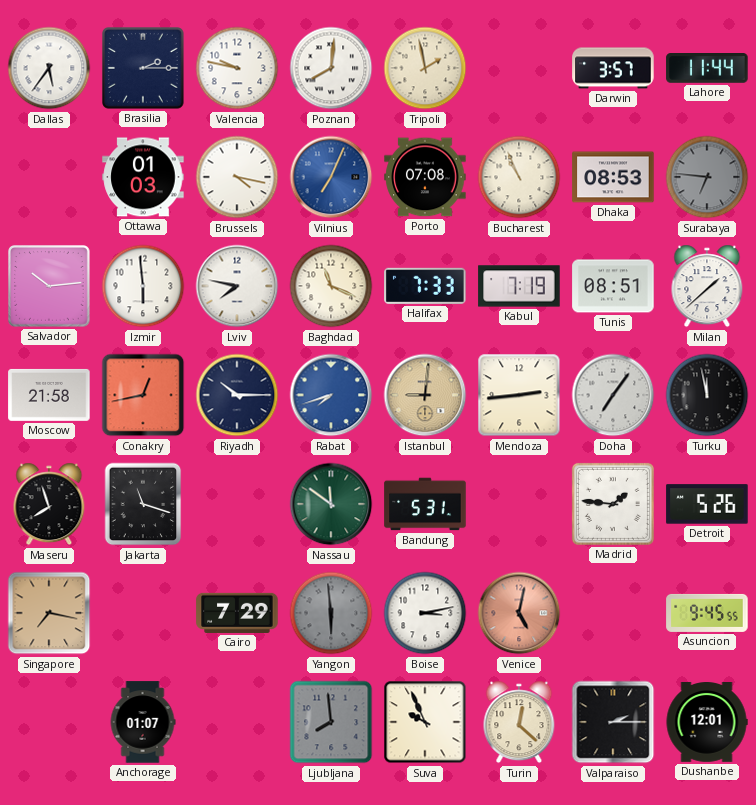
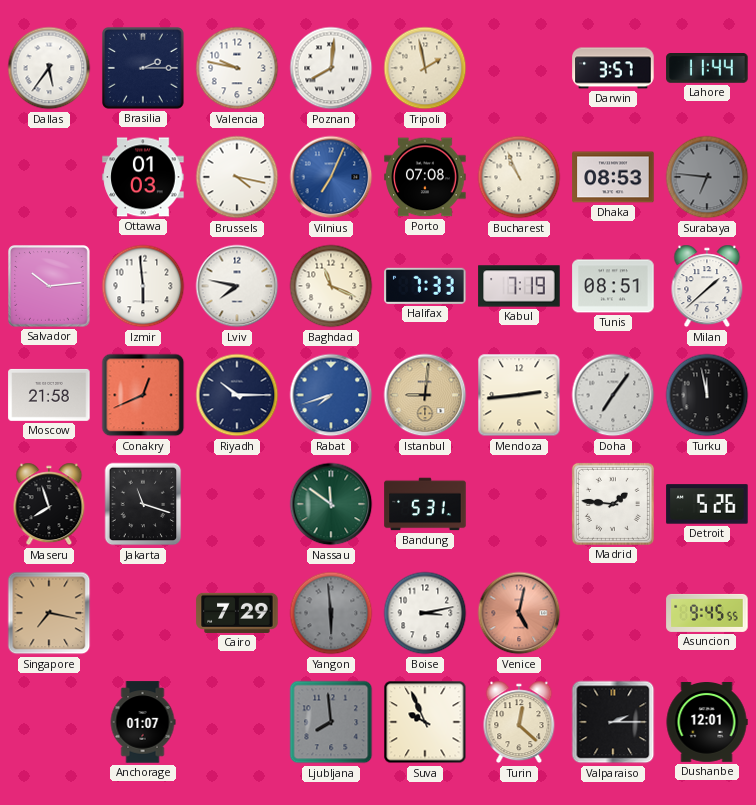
Conakry: 12:43 -> 12:41 (143, 395)
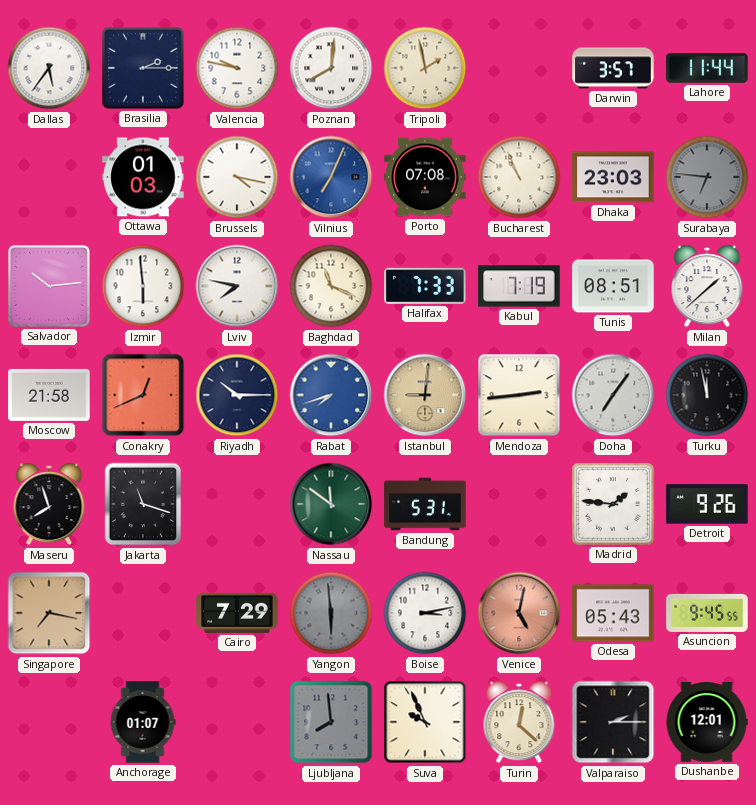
Dhaka: 08:53 -> 23:03 (613, 177)
Detroit: 5:26 -> 9:26 (707, 504)
Odesa: none -> 05:43 (613, 613)
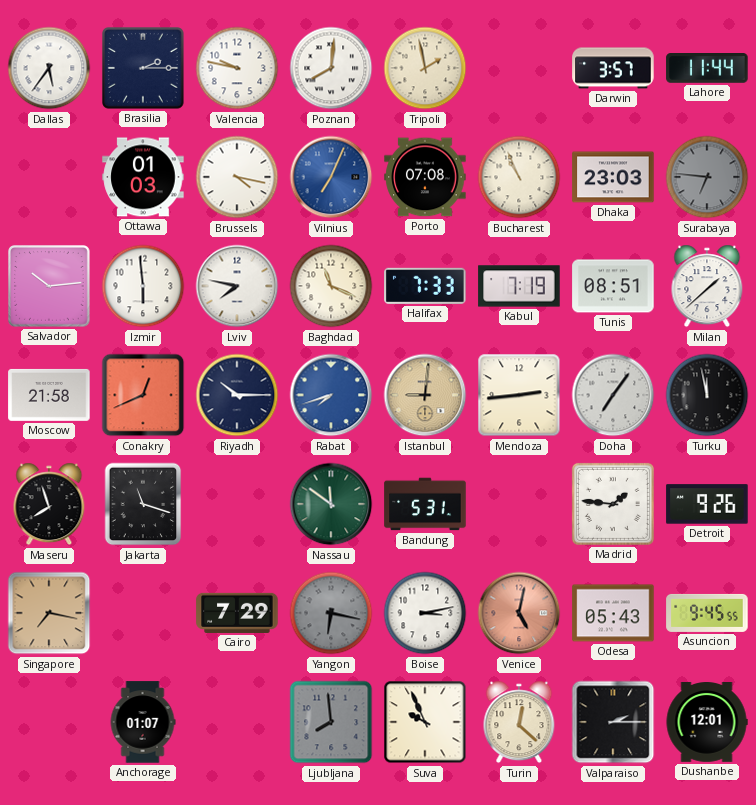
Yangon: 5:59 -> 6:17 (331, 613)
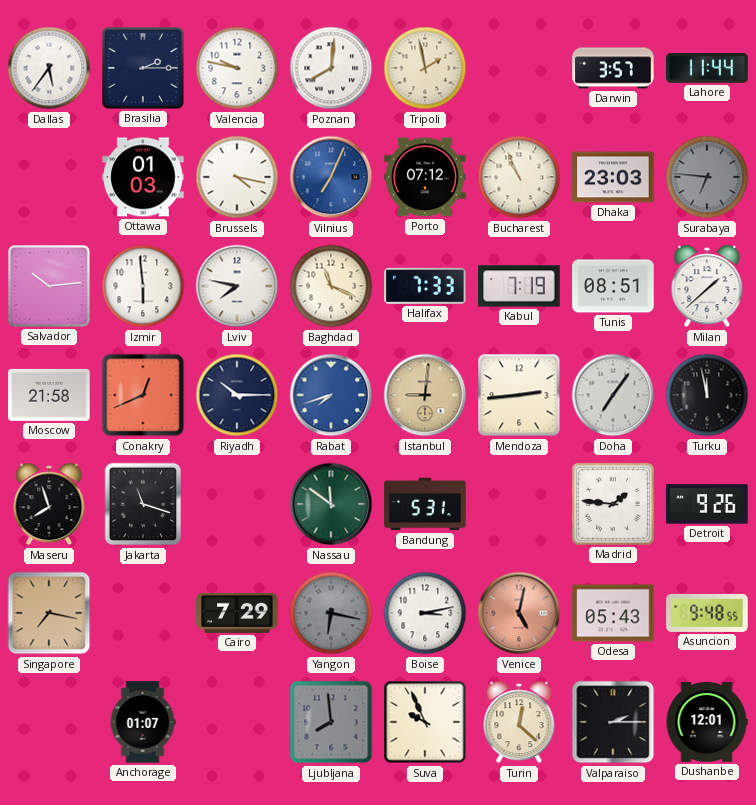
Porto: 07:08 -> 07:12 (425, 177)
Asuncion: 9:45 -> 9:48 (707, 613)
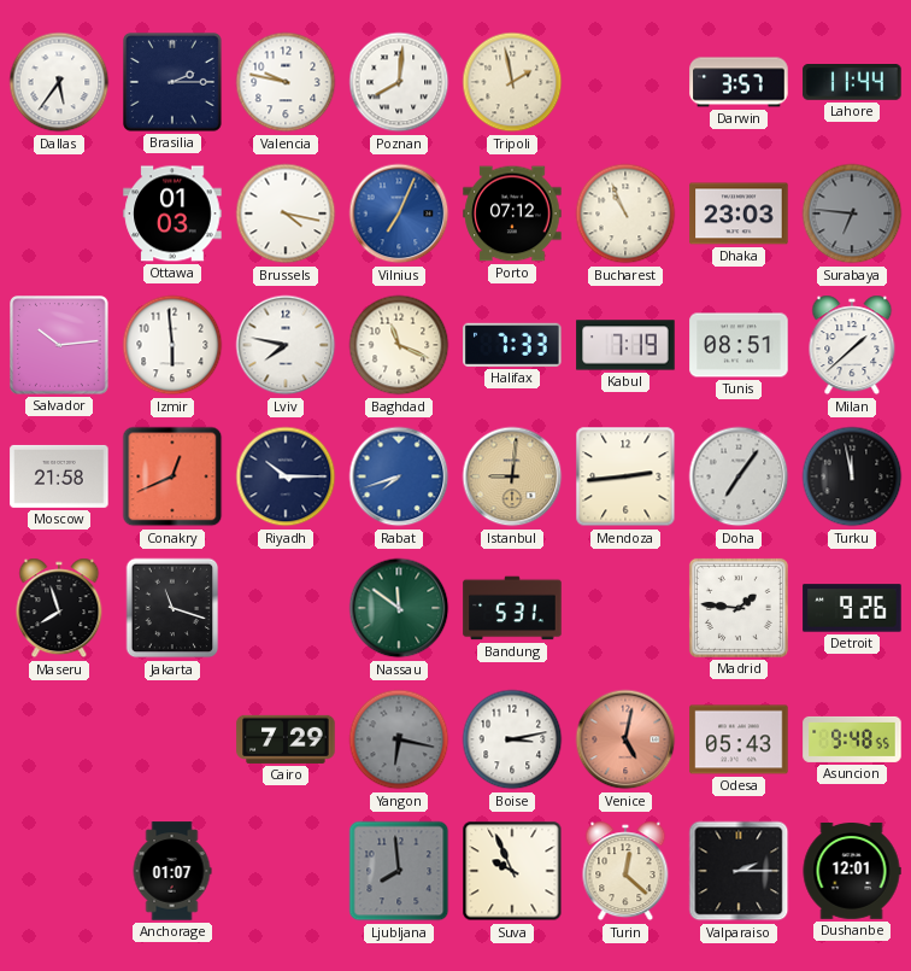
Singapore: 7:17 -> none (49, 613)
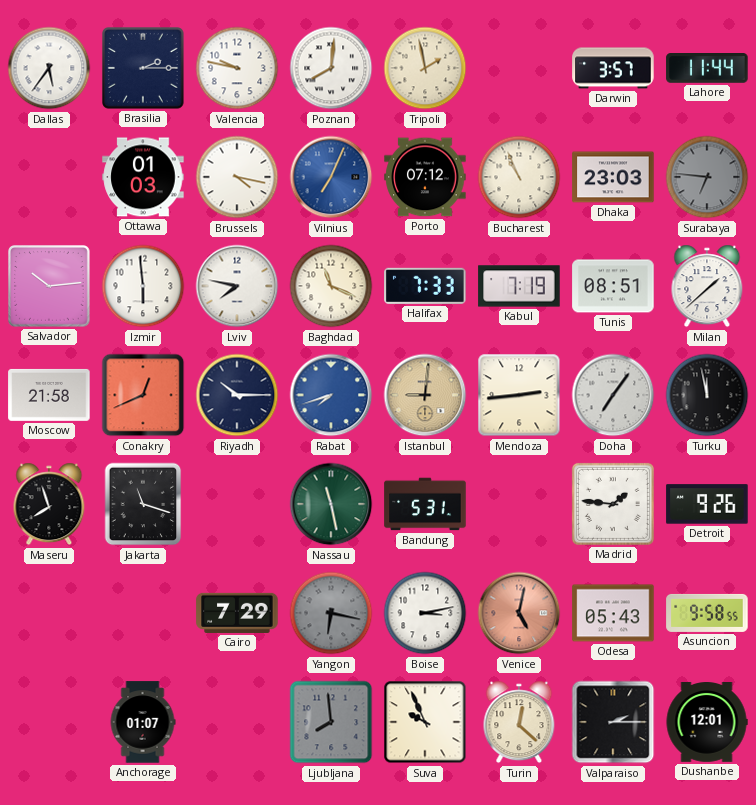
Nassau: 11:51 -> 11:28 (331, 504)
Asuncion: 9:48 -> 9:58 (707, 613)
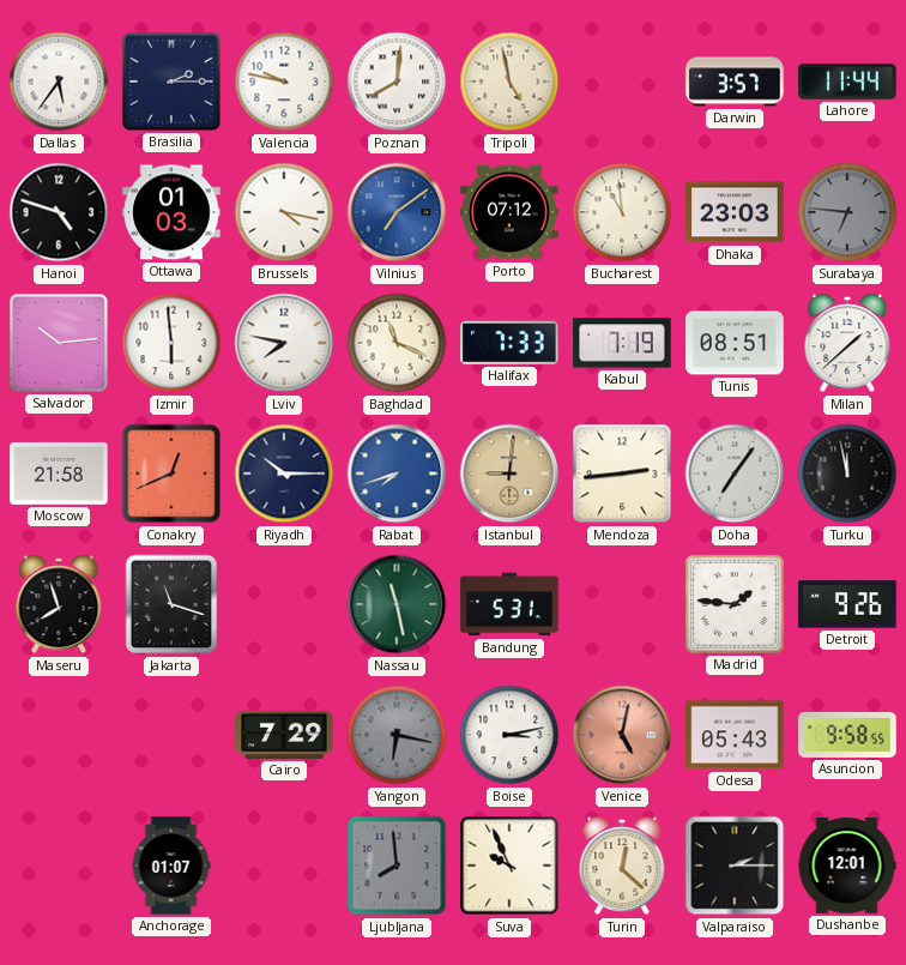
Tripoli: 1:58 -> 4:58 (509, 82)
Hanoi: none -> 4:48 (59, 212)
Vilnius: 7:04 -> 7:09 (397, 212)
Bucharest: 10:56 -> 10:59 (622, 212)
